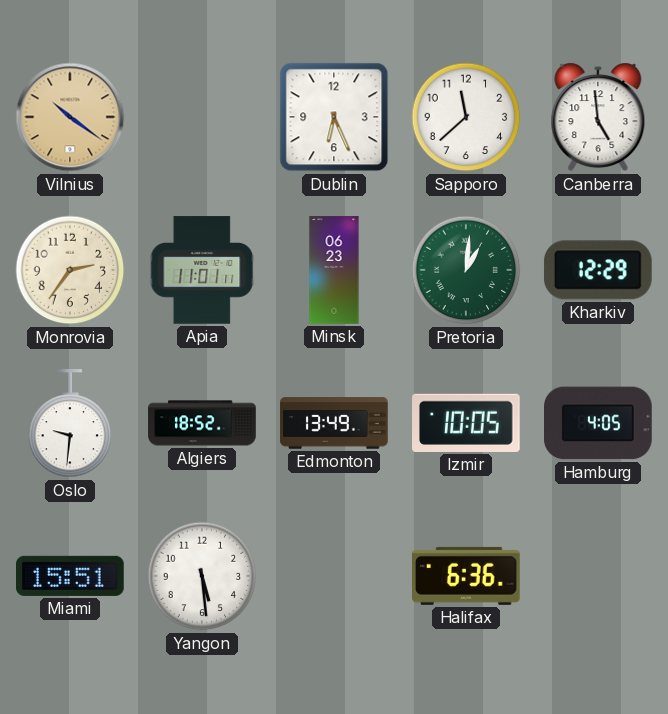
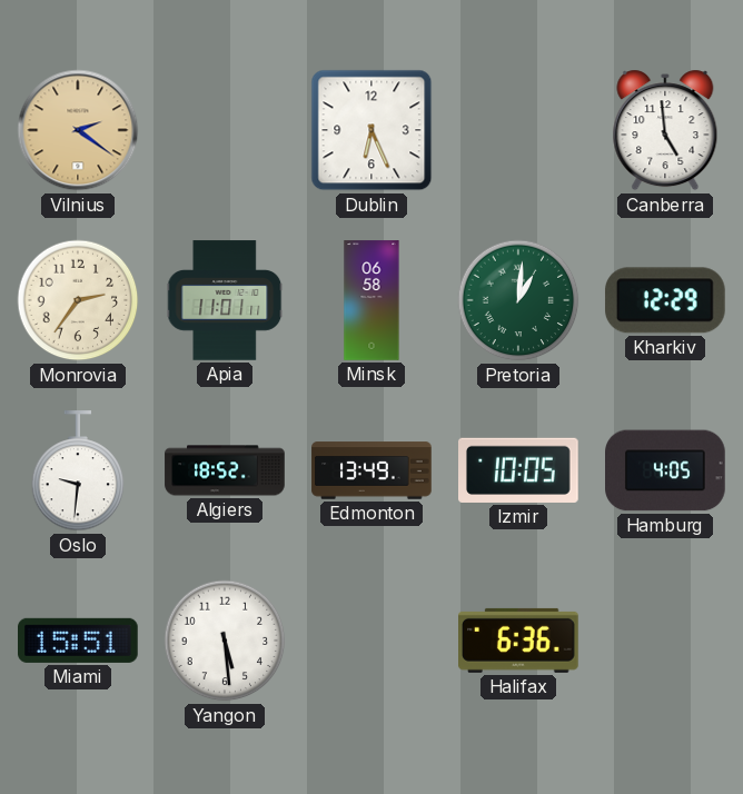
Vilnius: 10:21 -> 2:21 (78, 130)
Sapporo: 11:38 -> none (466, 117)
Minsk: 06:23 -> 06:58 (371, 300)
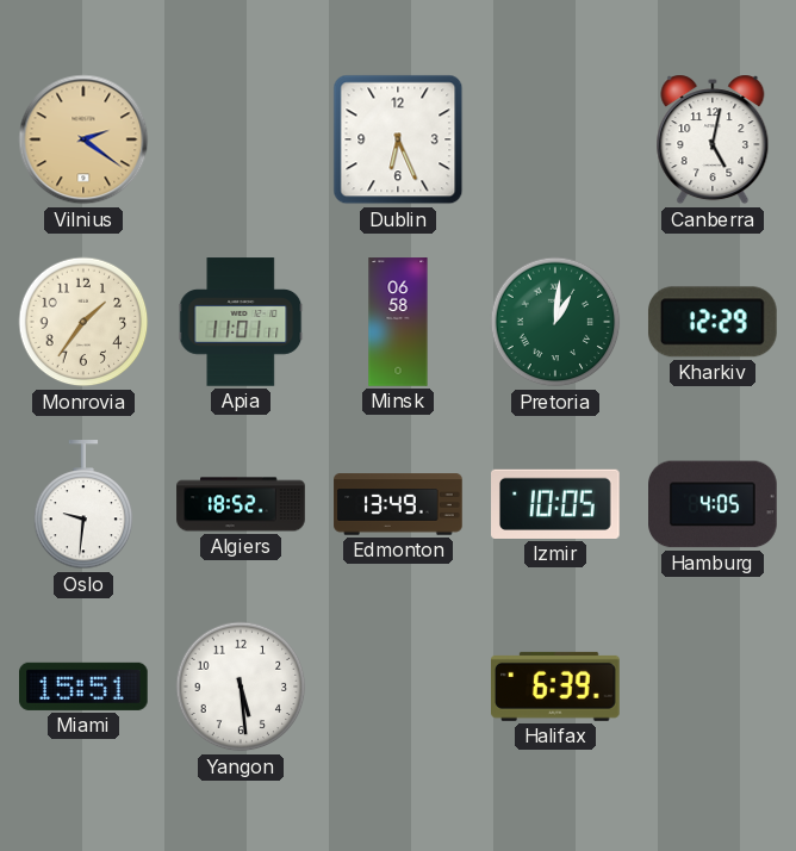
Canberra: 4:59 -> 5:02 (713, 139)
Monrovia: 2:36 -> 1:36 (83, 322)
Halifax: 6:36 -> 6:39 (556, 687)
